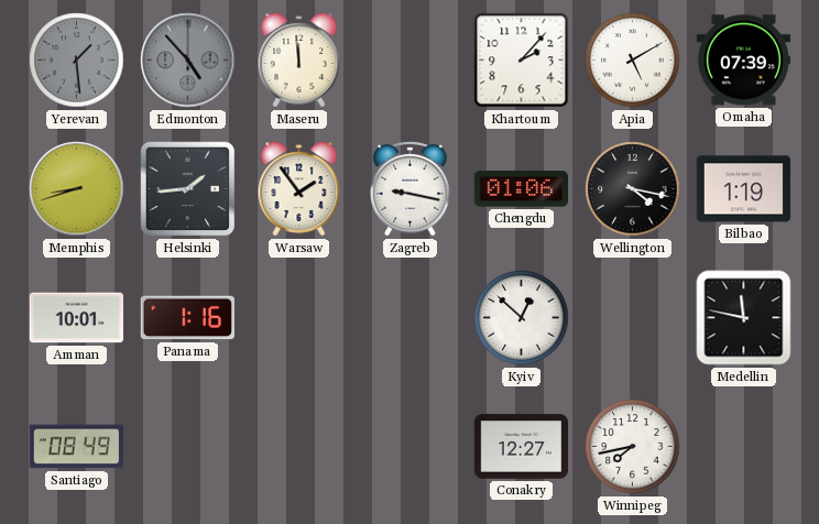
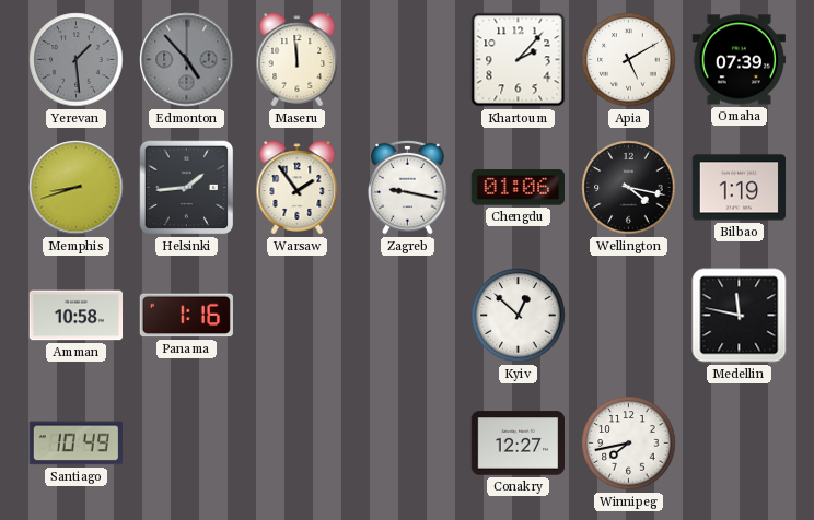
Amman: 10:01 -> 10:58 (77, 316)
Santiago: 08:49 -> 10:49 (75, 444)
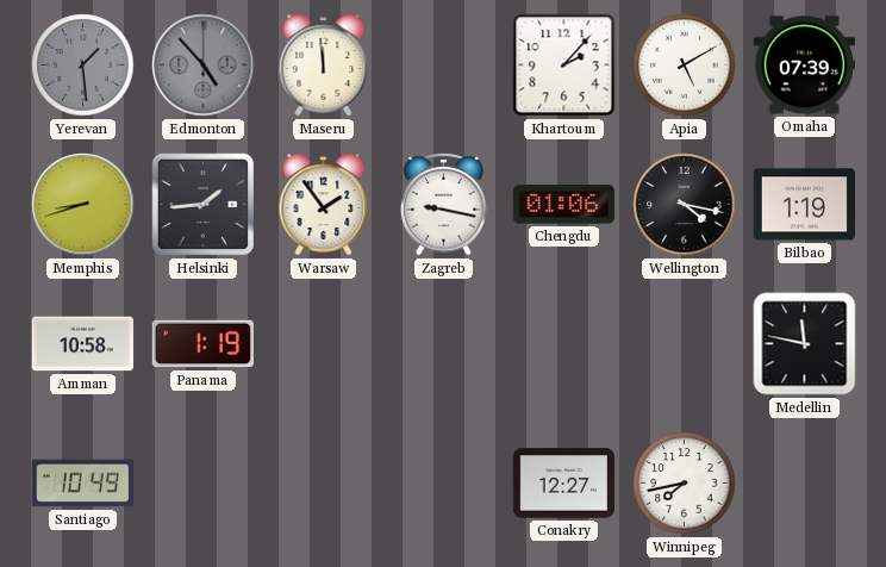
Panama: 1:16 -> 1:19 (202, 344)
Kyiv: 12:52 -> none (519, 316)
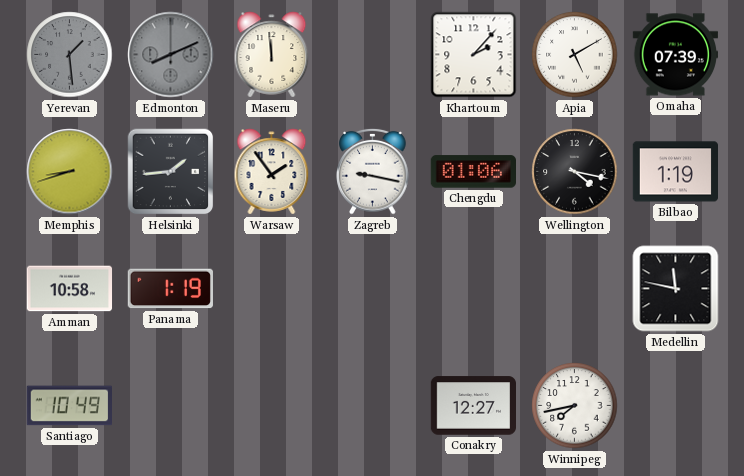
Edmonton: 4:53 -> 8:11 (171, 55)
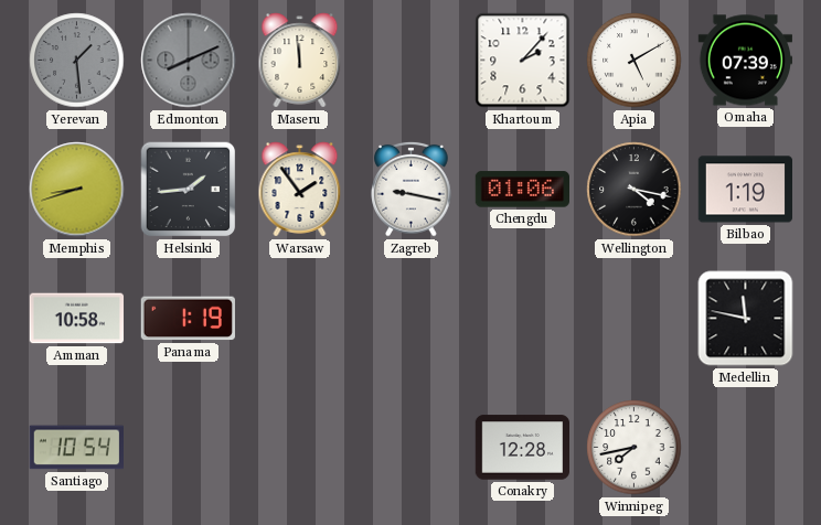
Santiago: 10:49 -> 10:54 (76, 448)
Conakry: 12:27 -> 12:28 (523, 448)
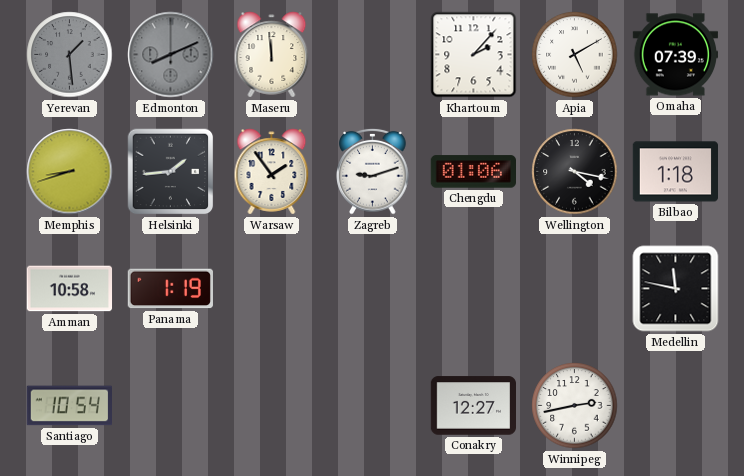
Zagreb: 9:17 -> 9:12 (373, 171)
Bilbao: 1:19 -> 1:18 (675, 172)
Conakry: 12:28 -> 12:27 (474, 406)
Winnipeg: 7:43 -> 2:43 (575, 406)
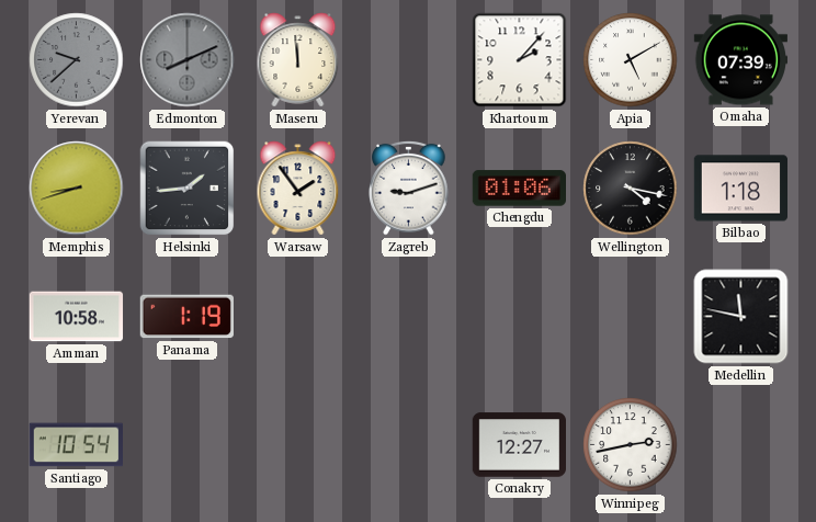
Yerevan: 1:29 -> 9:38 (77, 60)
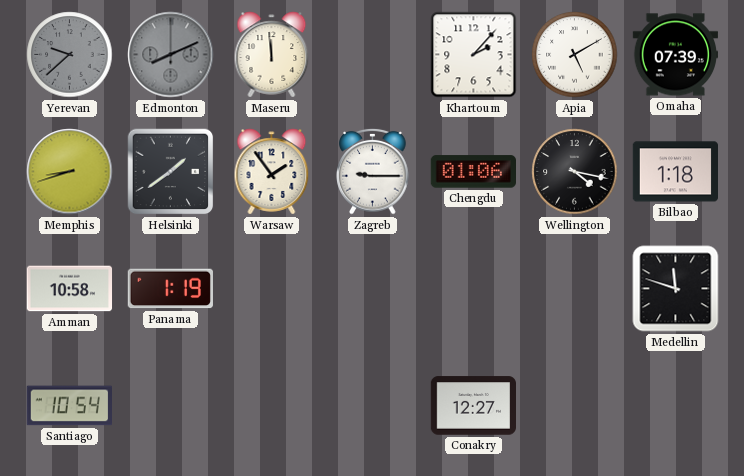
Helsinki: 1:44 -> 1:39 (171, 172)
Zagreb: 9:12 -> 9:15 (373, 171)
Medellin: 11:47 -> 11:48 (676, 289)
Winnipeg: 2:43 -> none (631, 445)
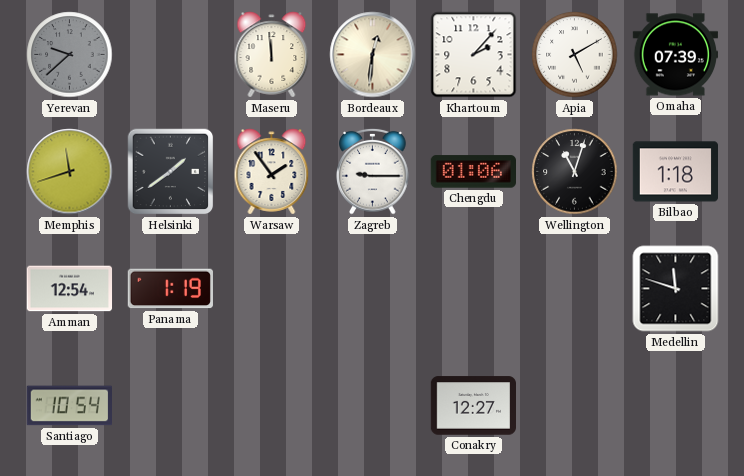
Edmonton: 8:11 -> none (171, 55)
Bordeaux: none -> 12:31 (373, 55)
Memphis: 8:42 -> 11:42 (70, 172)
Wellington: 4:17 -> 11:03 (575, 172)
Amman: 10:58 -> 12:54 (70, 289)
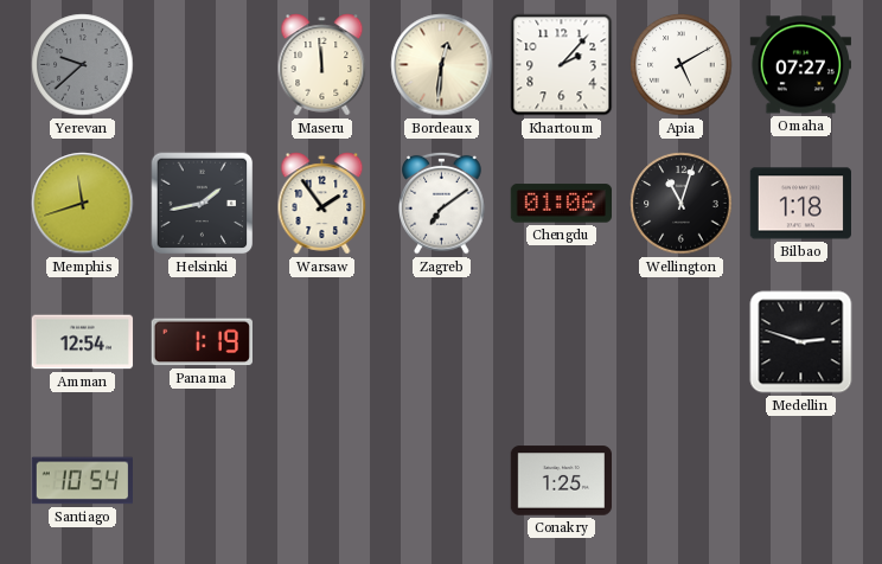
Omaha: 07:39 -> 07:27 (800, 65)
Helsinki: 1:39 -> 1:43 (203, 204)
Zagreb: 9:15 -> 7:09 (442, 203)
Medellin: 11:48 -> 2:48 (801, 342)
Conakry: 12:27 -> 1:25 (562, 481)
